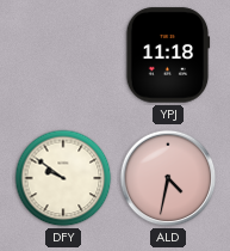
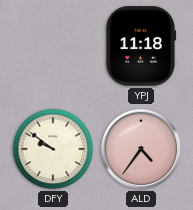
ALD: 4:32 -> 4:36 (141, 149)
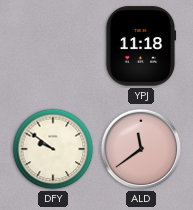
ALD: 4:36 -> 11:39 (141, 149)
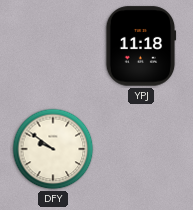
ALD: 11:39 -> none (141, 149)
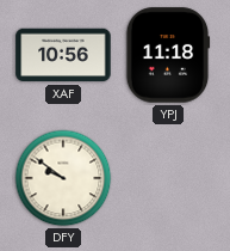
XAF: none -> 10:56 (63, 55)
